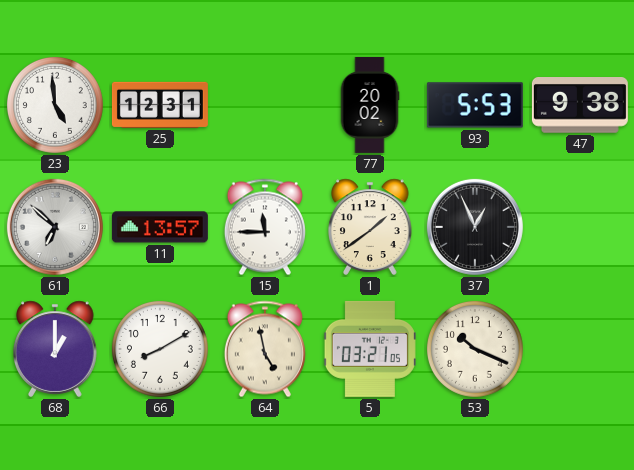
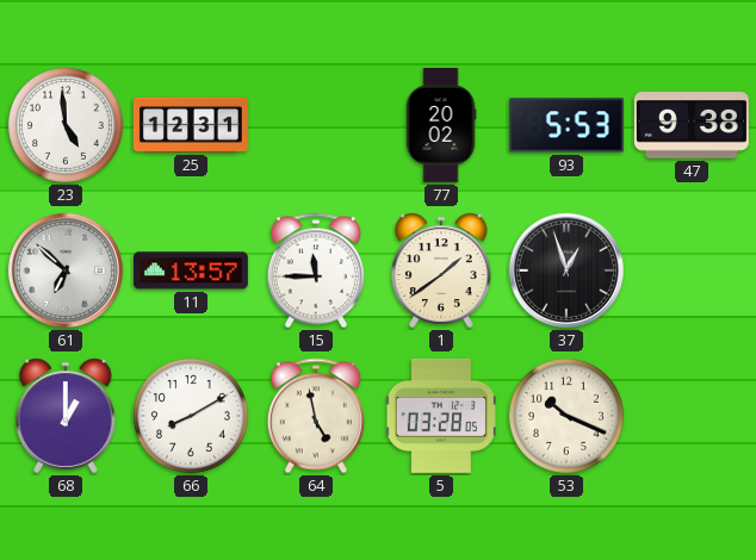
37: 12:56 -> 12:57 (566, 270)
5: 03:21 -> 03:28 (441, 416)
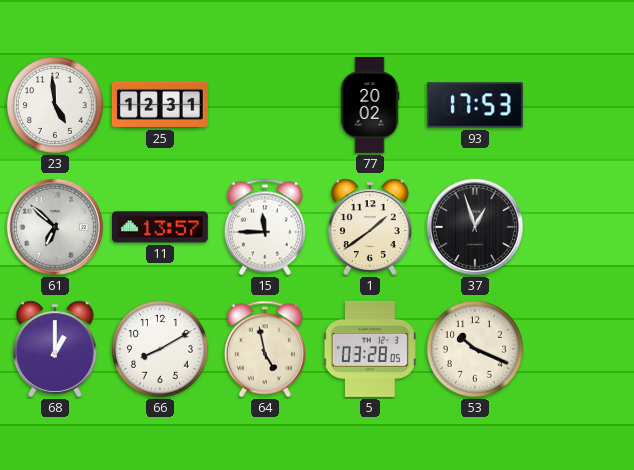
93: 5:53 -> 17:53 (475, 105)
47: 9:38 -> none (692, 126)
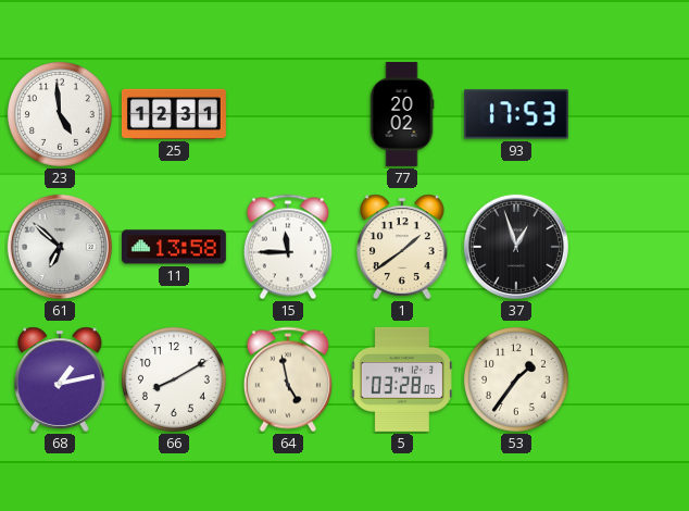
11: 13:57 -> 13:58 (174, 247)
68: 1:00 -> 1:13 (61, 379)
53: 10:19 -> 1:36 (516, 379)
